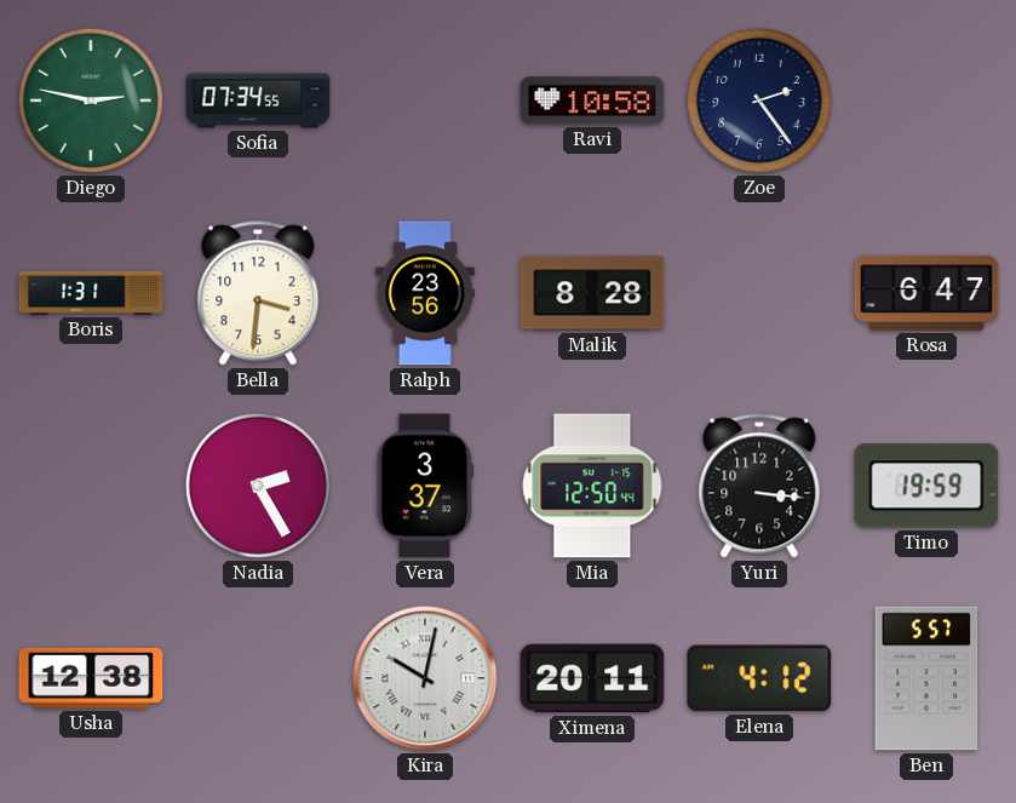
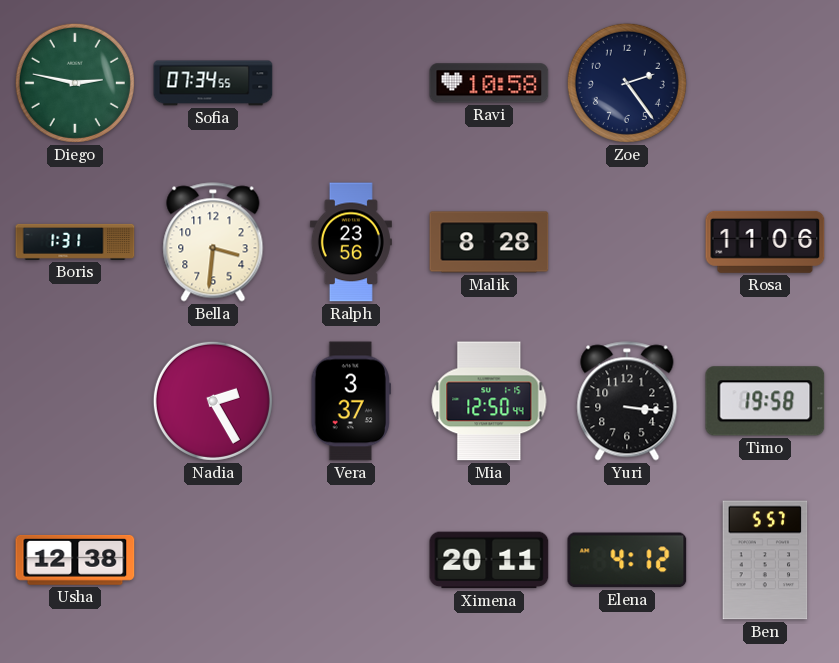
Rosa: 6:47 -> 11:06 (765, 242)
Timo: 19:59 -> 19:58 (765, 401)
Kira: 10:02 -> none (425, 678)
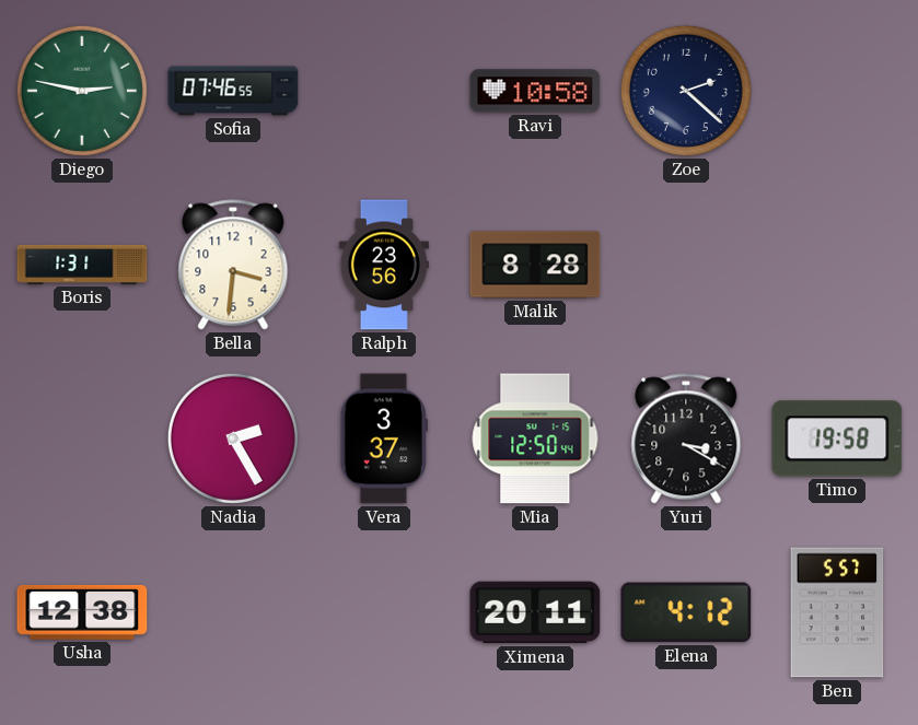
Sofia: 07:34 -> 07:46 (233, 91)
Zoe: 2:24 -> 2:22 (686, 91)
Rosa: 11:06 -> none (765, 242)
Yuri: 3:16 -> 3:20 (686, 438)
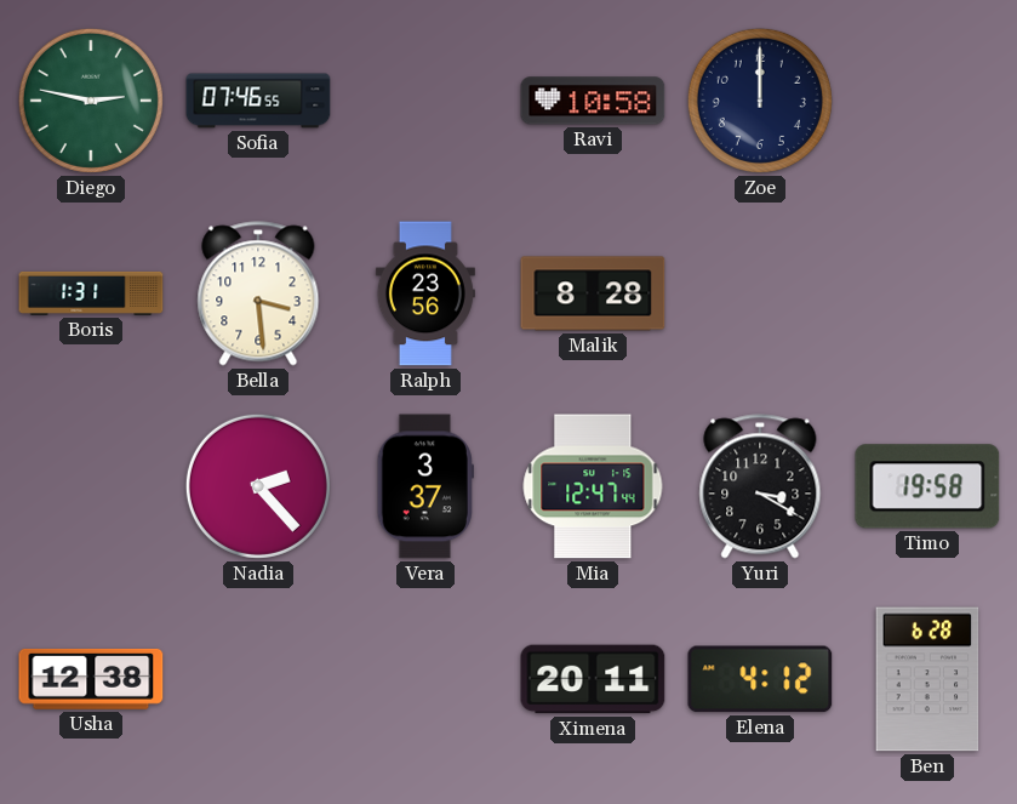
Zoe: 2:22 -> 12:00 (760, 101)
Bella: 3:31 -> 3:29 (258, 293)
Nadia: 2:25 -> 2:23 (258, 486)
Mia: 12:50 -> 12:47 (593, 486)
Ben: 5:57 -> 6:28 (927, 679)
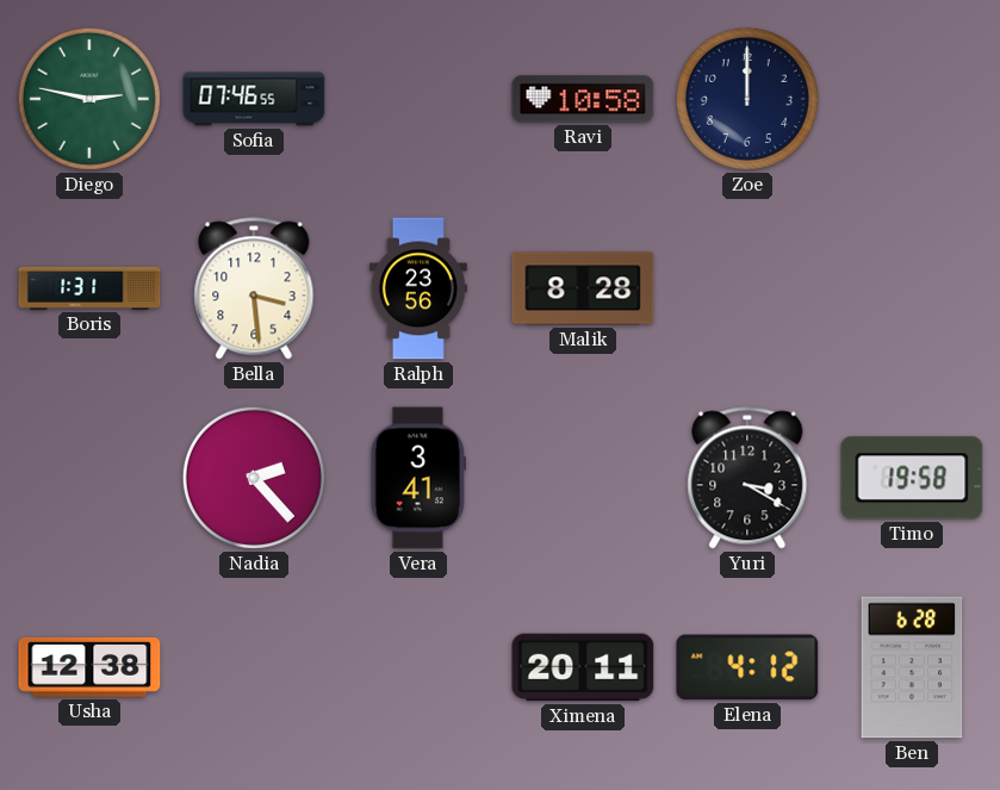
Vera: 3:37 -> 3:41 (418, 478)
Mia: 12:47 -> none (593, 486)
